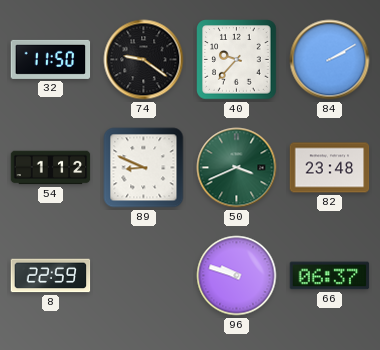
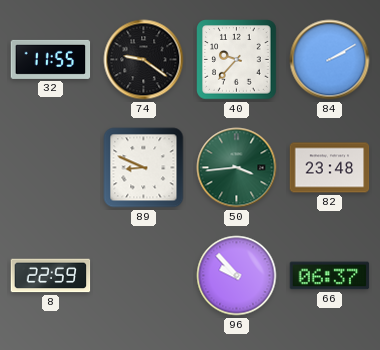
32: 11:50 -> 11:55 (51, 59)
54: 1:12 -> none (51, 168)
50: 3:41 -> 3:44 (237, 168)
96: 9:48 -> 9:53 (237, 276)
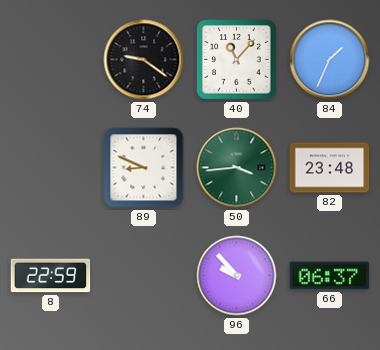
32: 11:55 -> none (51, 59)
40: 9:37 -> 11:07 (237, 60)
84: 2:10 -> 1:34 (330, 60)
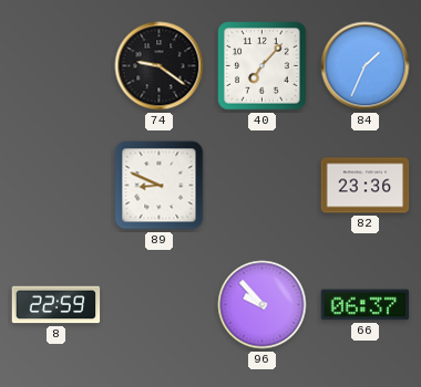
40: 11:07 -> 7:07 (263, 66)
50: 3:44 -> none (237, 168)
82: 23:48 -> 23:36 (366, 186)
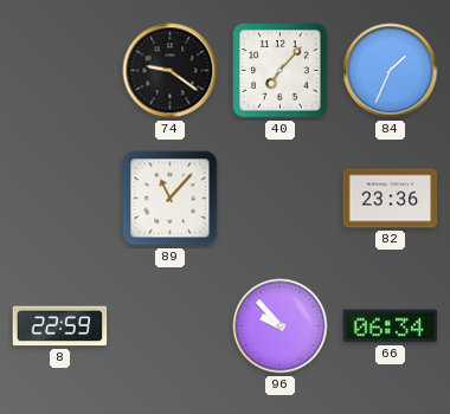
89: 8:49 -> 11:07 (171, 199)
66: 06:37 -> 06:34 (391, 326)
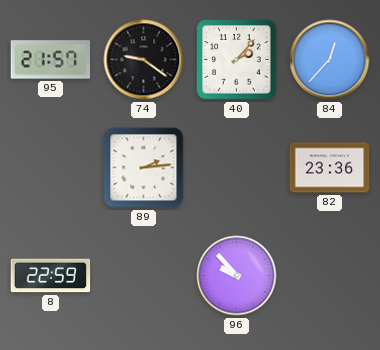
95: none -> 21:57 (51, 60)
40: 7:07 -> 2:07 (237, 60)
84: 1:34 -> 12:37 (330, 60)
89: 11:07 -> 2:14 (144, 168)
66: 06:34 -> none (391, 326)
